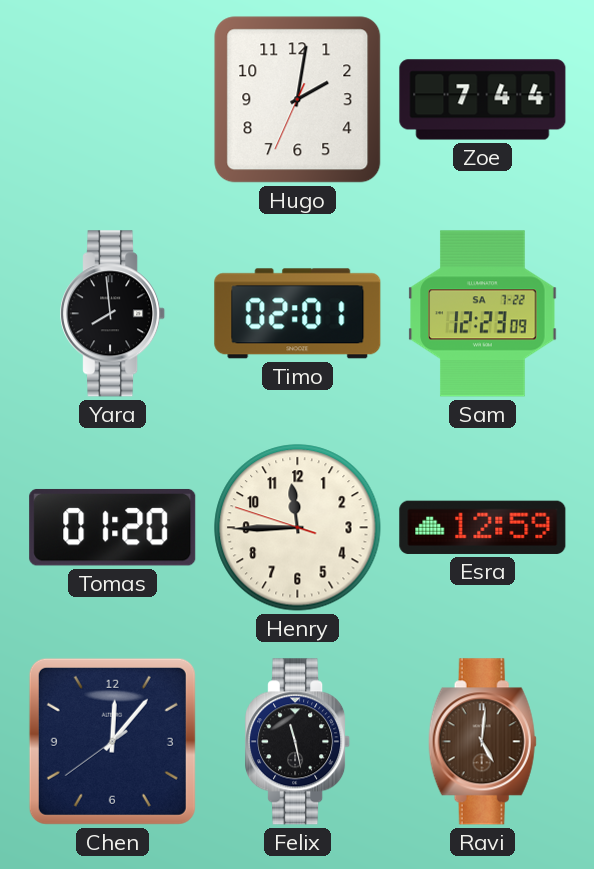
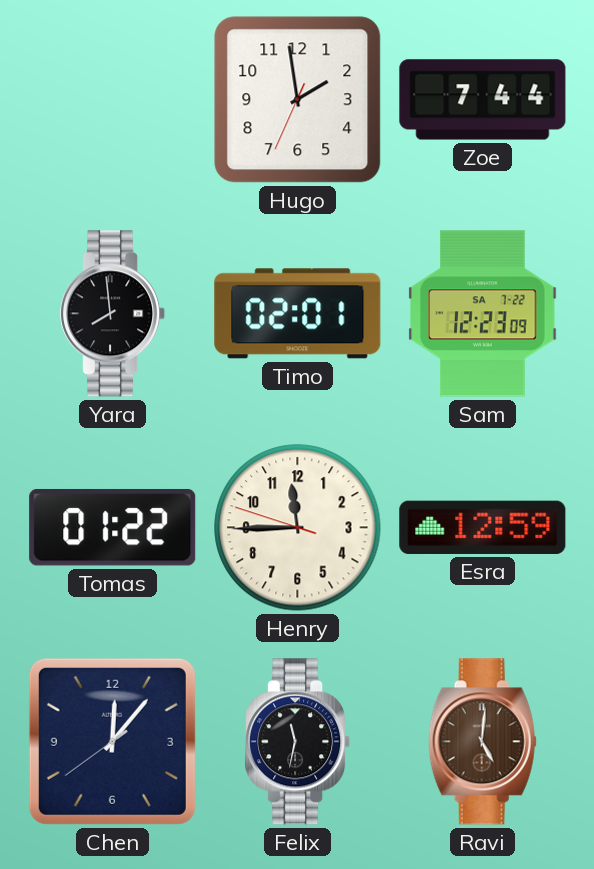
Hugo: 2:01 -> 1:58 (298, 100)
Tomas: 01:20 -> 01:22 (113, 527)
Felix: 11:28 -> 11:32 (298, 742)
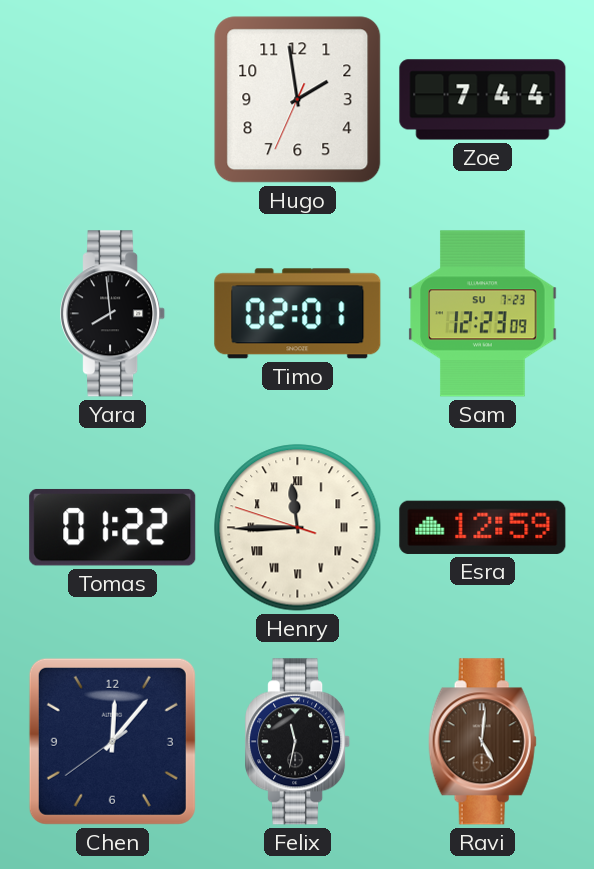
Sam date: SA 7-22 -> SU 7-23 (483, 314)
Henry numerals: Arabic -> Roman (298, 528)
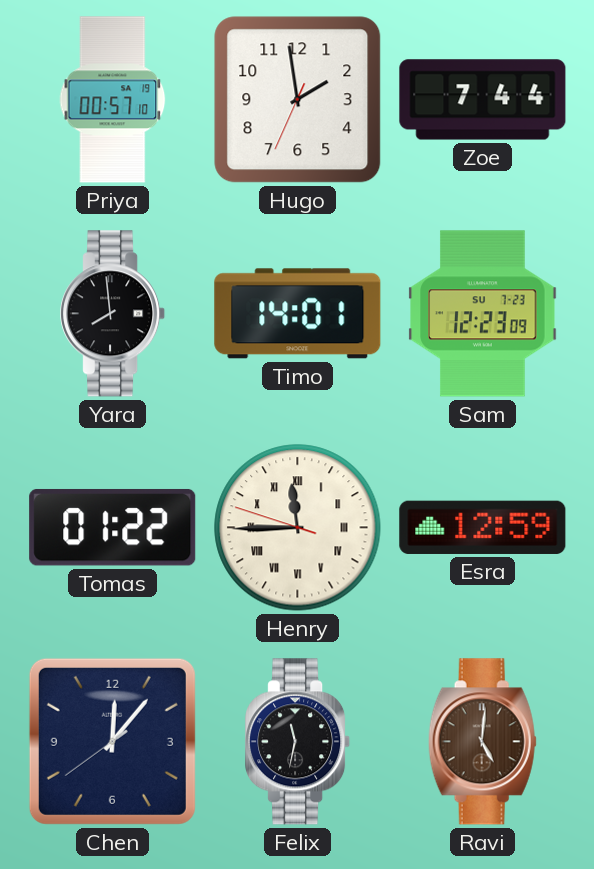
Priya: none -> 00:57 (113, 100)
Timo: 02:01 -> 14:01 (298, 314)
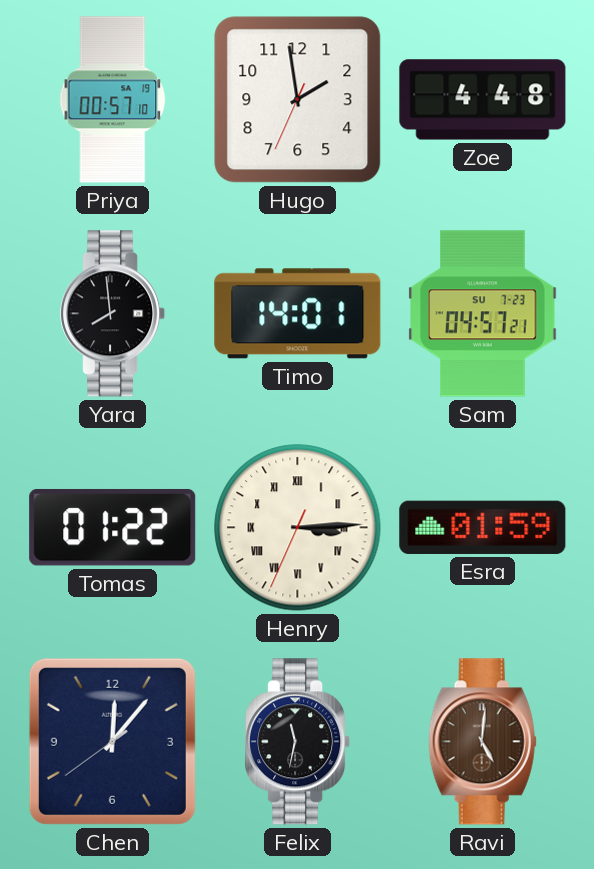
Zoe: 7:44 -> 4:48 (483, 100)
Sam: 12:23 -> 04:57 (483, 314)
Henry: 11:44 -> 3:14 (298, 528)
Esra: 12:59 -> 01:59 (483, 527)
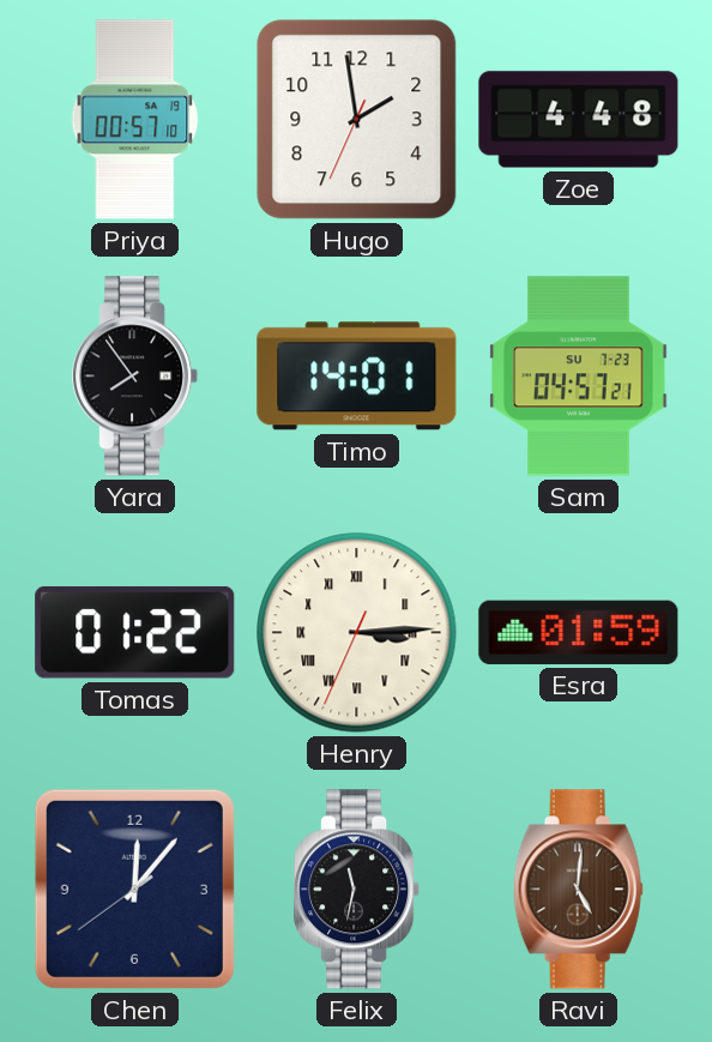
Yara: 7:59 -> 7:54 (135, 377)
